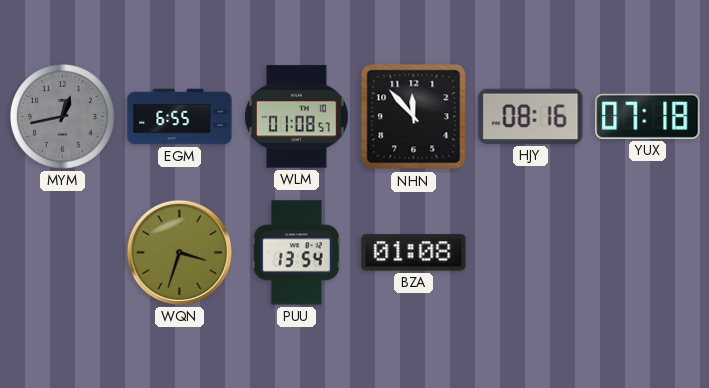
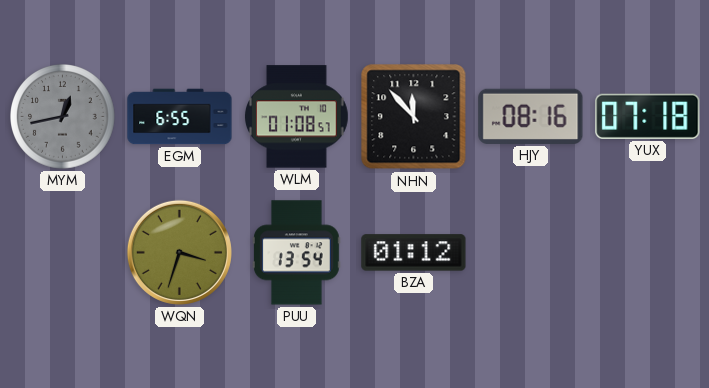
BZA: 01:08 -> 01:12 (414, 253)
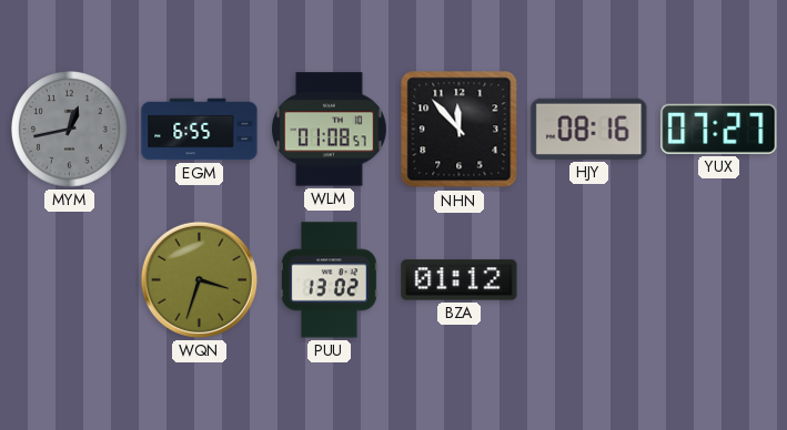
YUX: 07:18 -> 07:27 (719, 129)
PUU: 13:54 -> 13:02 (330, 280)
